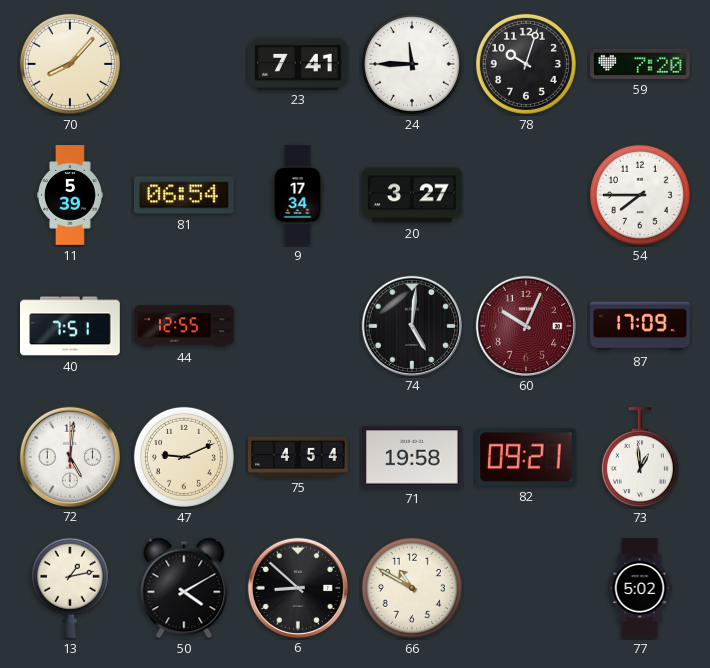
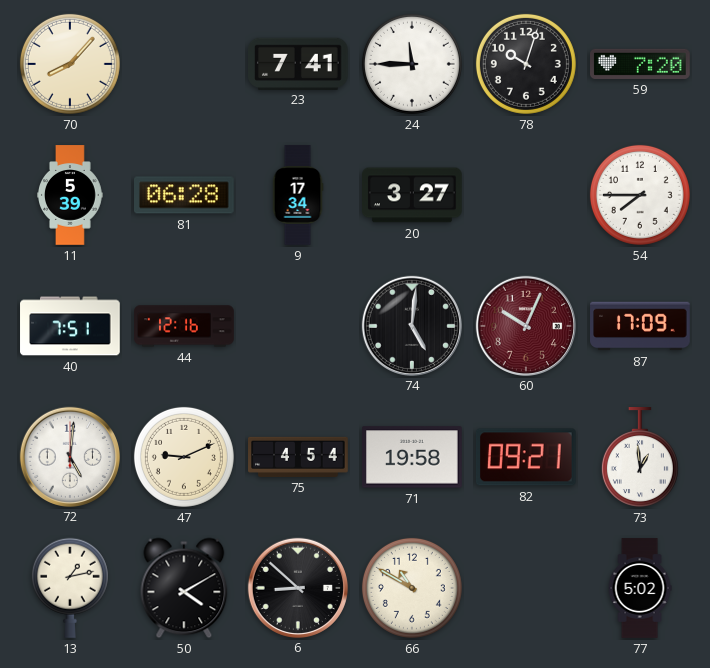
81: 06:54 -> 06:28 (185, 195)
44: 12:55 -> 12:16 (184, 326)
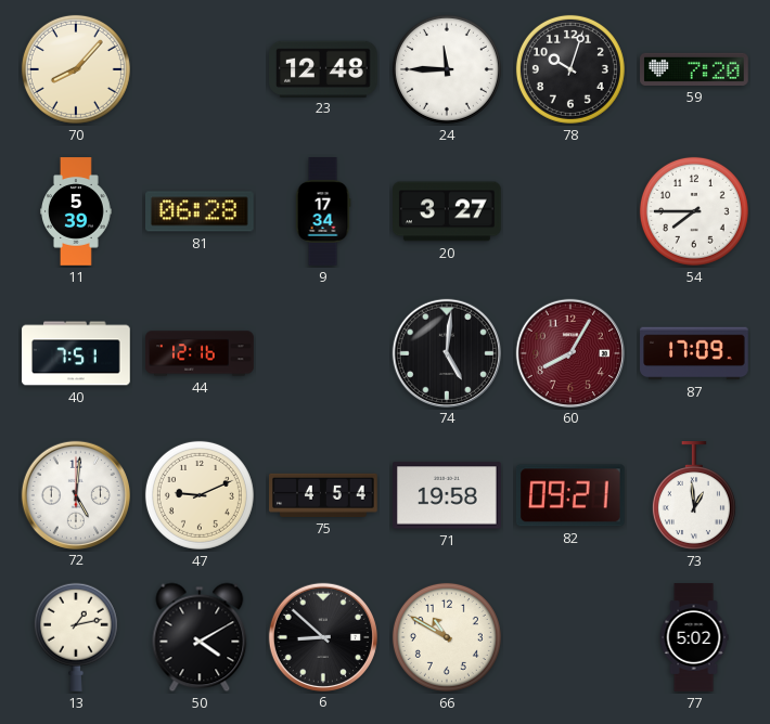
23: 7:41 -> 12:48 (324, 68)
60: 10:04 -> 8:05 (569, 352)
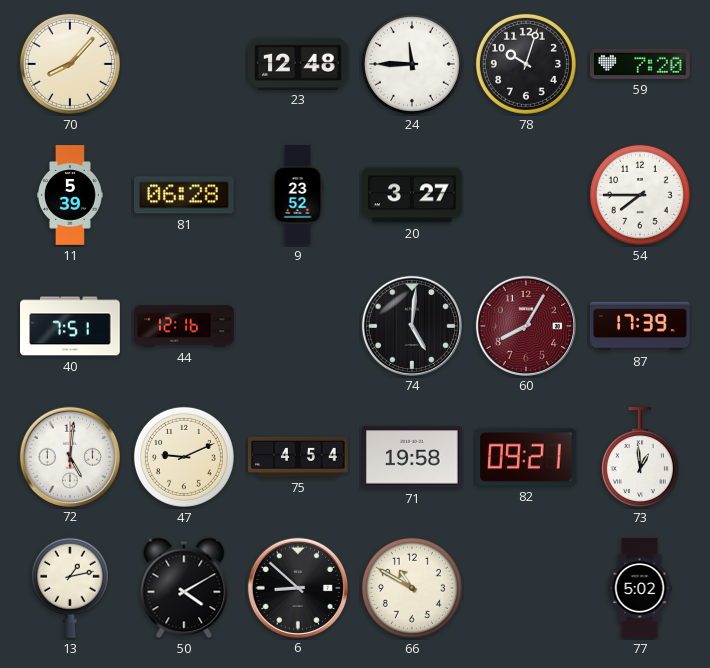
9: 17:34 -> 23:52 (298, 195)
87: 17:09 -> 17:39 (640, 326)
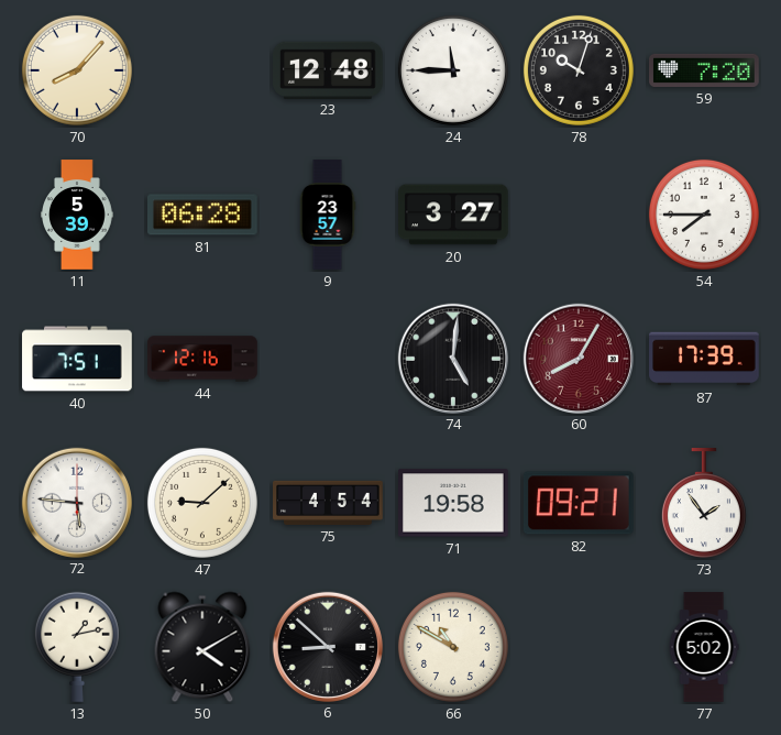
9: 23:52 -> 23:57 (328, 215)
72: 5:01 -> 5:46 (76, 502)
47: 9:11 -> 9:08 (202, 503)
73: 12:59 -> 1:54 (704, 503)
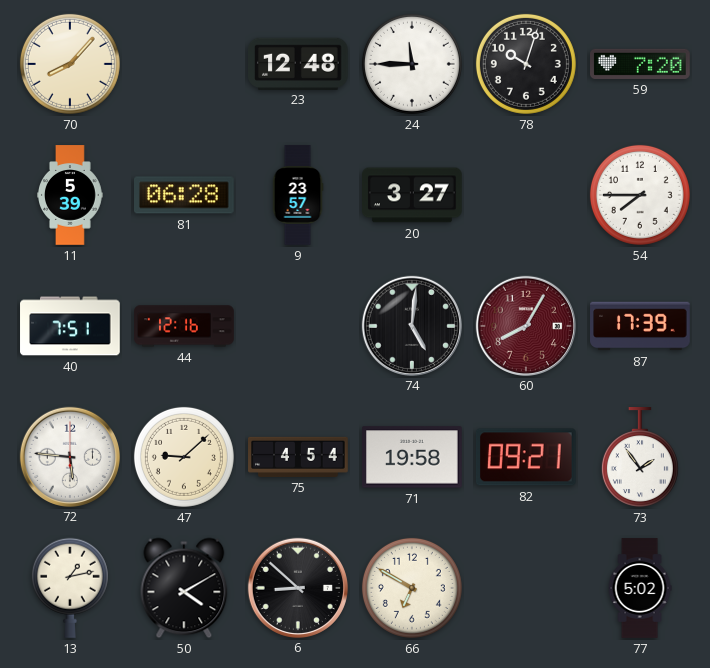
66: 10:50 -> 6:50 (412, 588)
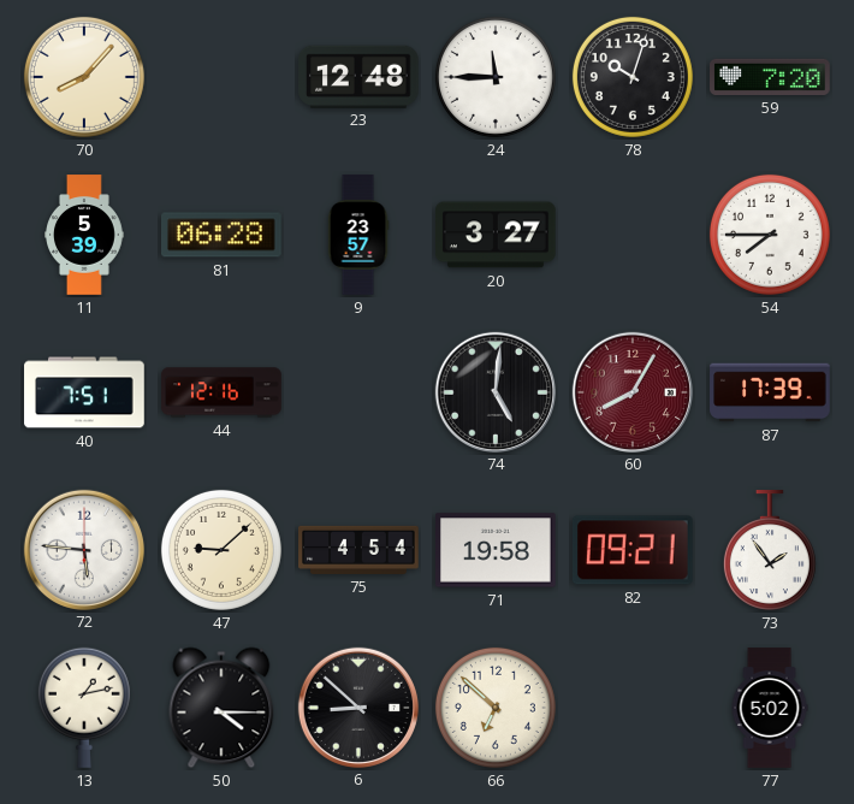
50: 4:10 -> 4:15 (221, 708)
66: 6:50 -> 6:52 (496, 708)
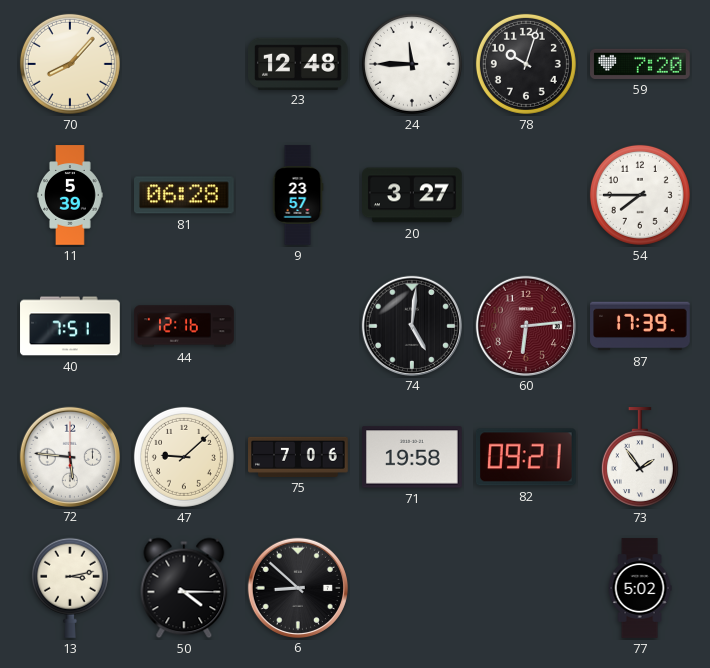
60: 8:05 -> 6:14 (525, 325)
75: 4:54 -> 7:06 (298, 457)
13: 1:13 -> 3:13 (70, 588)
66: 6:52 -> none (496, 708)
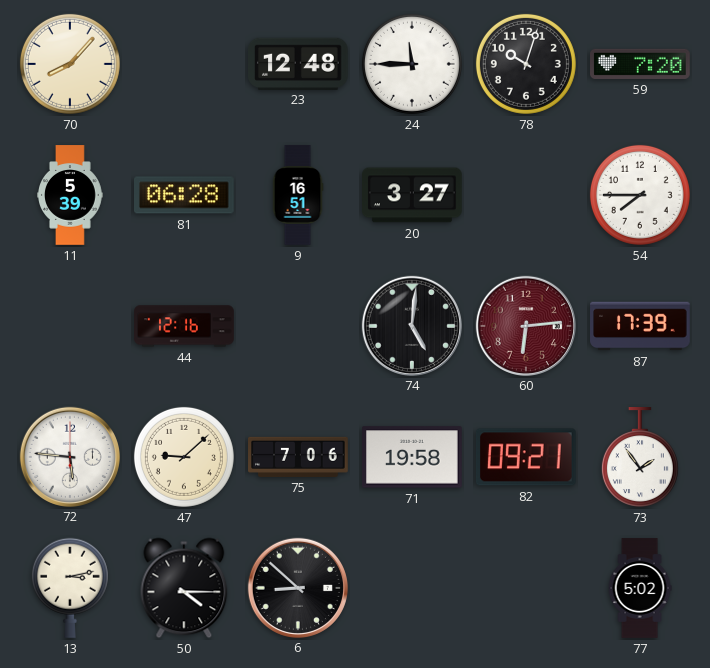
9: 23:57 -> 16:51 (298, 195)
40: 7:51 -> none (70, 326)
